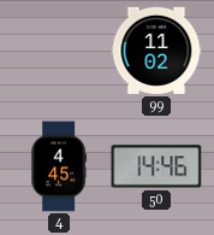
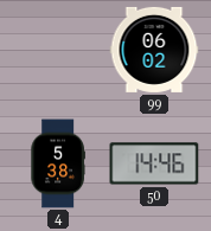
99: 11:02 -> 06:02 (154, 50)
4: 4:45 -> 5:38 (58, 163)
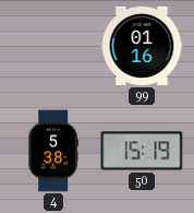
99: 06:02 -> 01:16 (142, 46)
50: 14:46 -> 15:19 (142, 151)
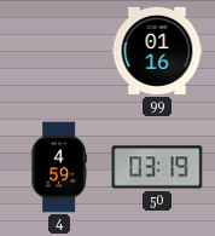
4: 5:38 -> 4:59 (59, 167)
50: 15:19 -> 03:19 (157, 167)
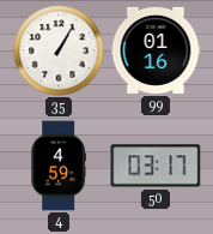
35: none -> 1:05 (59, 50)
50: 03:19 -> 03:17 (156, 166)
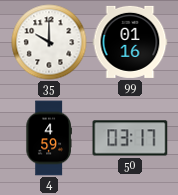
35: 1:05 -> 10:00 (49, 42)
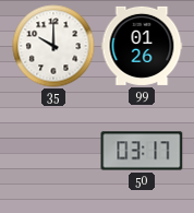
99: 01:16 -> 01:26 (142, 46)
4: 4:59 -> none (49, 138)
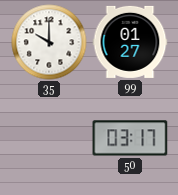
99: 01:26 -> 01:27 (130, 42)
